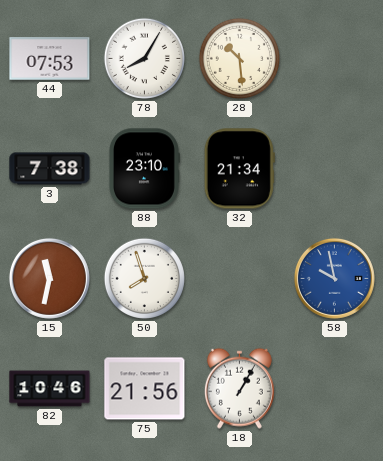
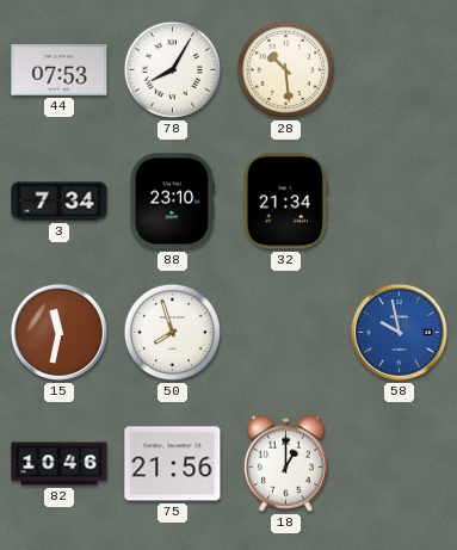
3: 7:38 -> 7:34 (60, 202)
18: 1:05 -> 1:00 (285, 463)
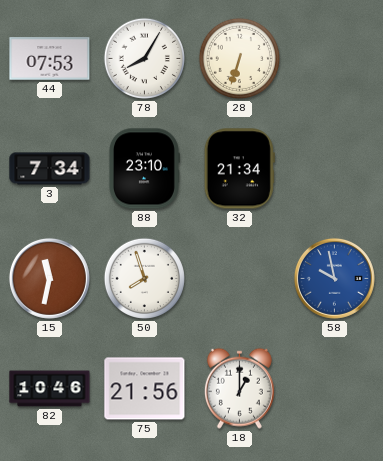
28: 10:29 -> 6:33 (239, 58)
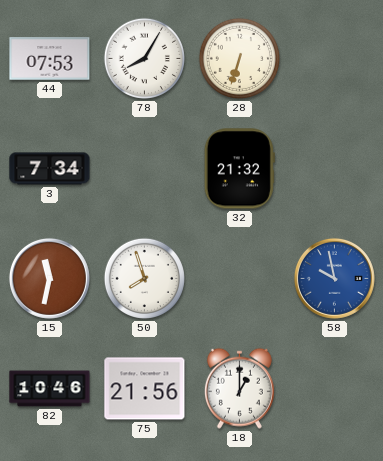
88: 23:10 -> none (144, 169)
32: 21:34 -> 21:32 (239, 169)
